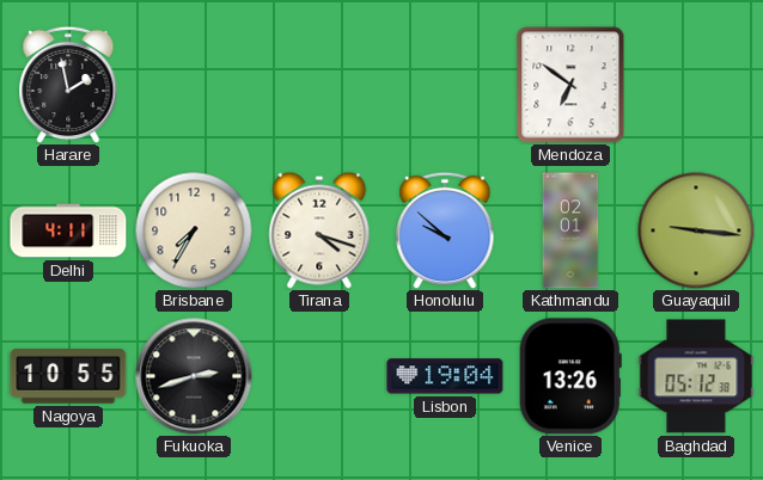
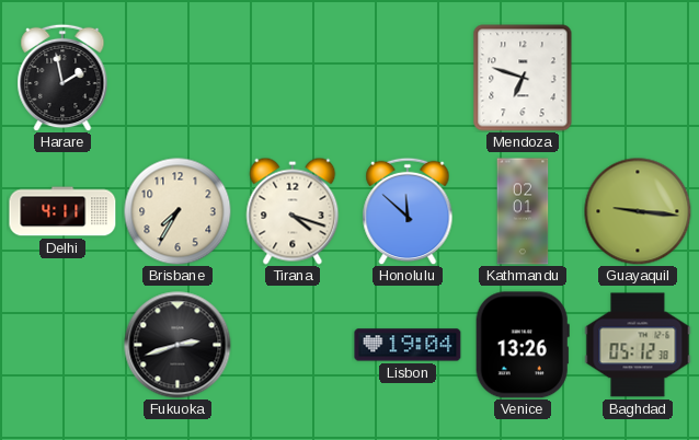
Mendoza: 6:51 -> 6:48 (523, 78)
Honolulu: 9:52 -> 11:52 (408, 211)
Nagoya: 10:55 -> none (68, 376)
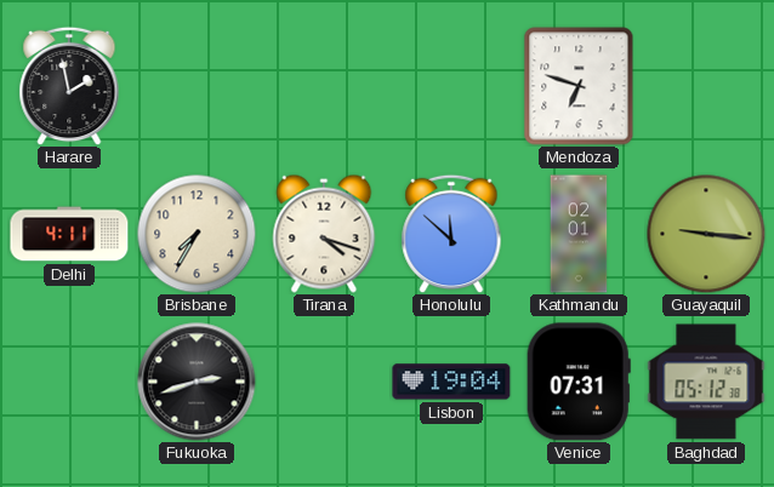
Venice: 13:26 -> 07:31 (579, 382)
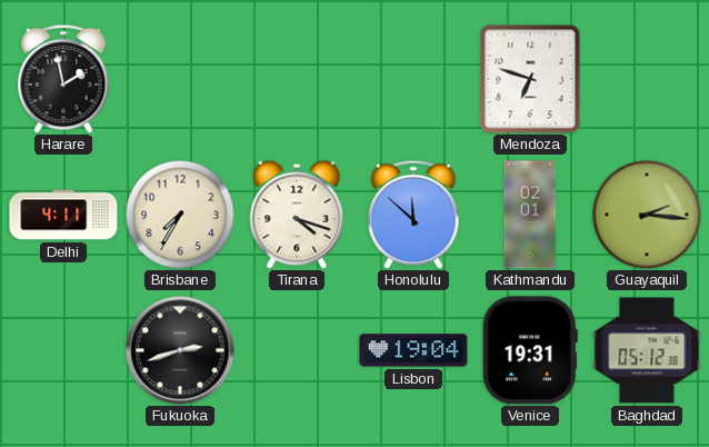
Guayaquil: 9:16 -> 2:16 (647, 215)
Venice: 07:31 -> 19:31 (530, 350)
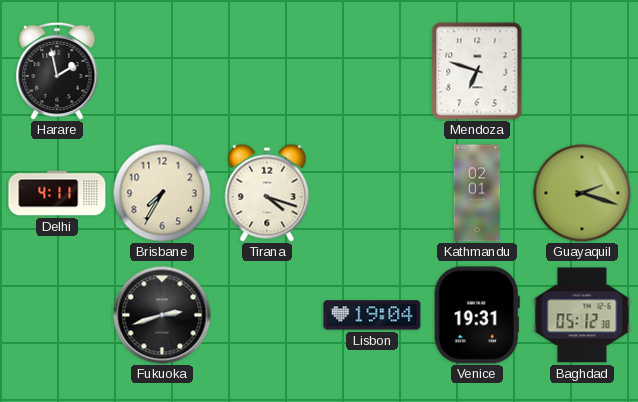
Honolulu: 11:52 -> none (413, 215)
Guayaquil: 2:16 -> 2:18 (582, 193)
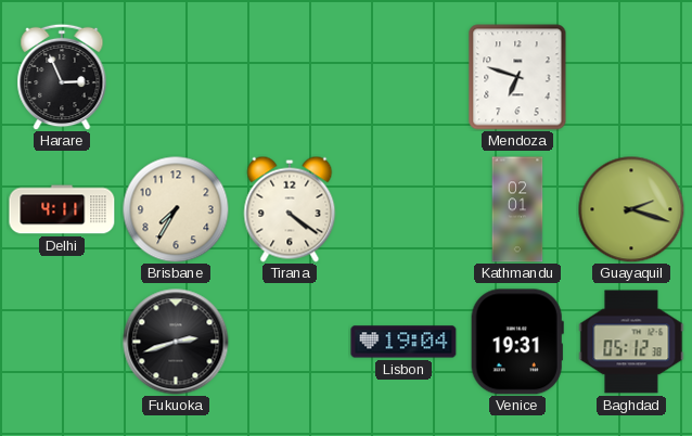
Harare: 1:58 -> 2:56 (62, 77)
Tirana: 4:18 -> 4:21 (290, 209)
